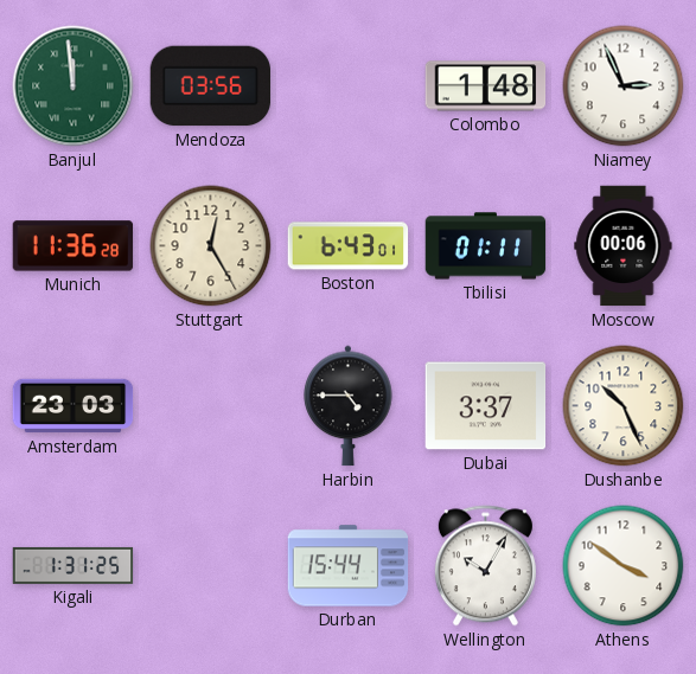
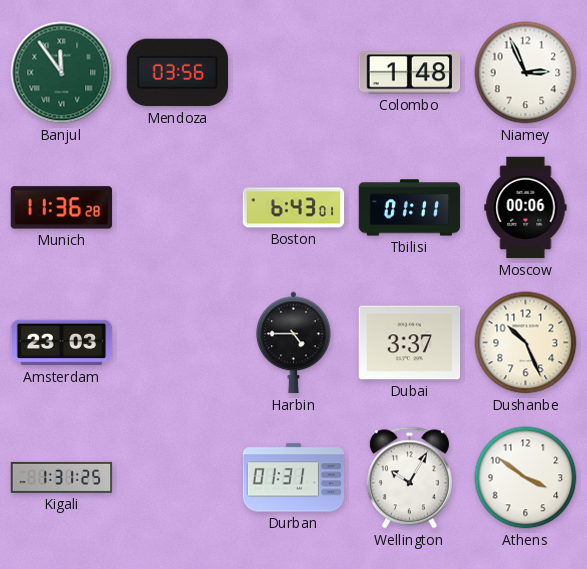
Banjul: 11:59 -> 11:54 (62, 73)
Stuttgart: 12:25 -> none (211, 246)
Durban: 15:44 -> 01:31 (294, 478)
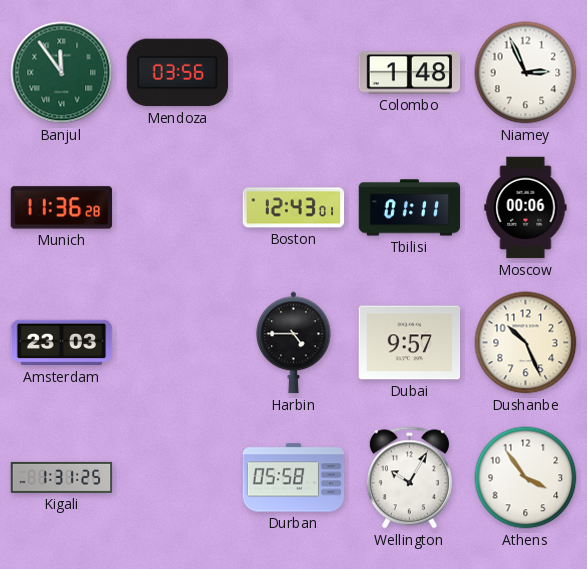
Boston: 6:43 -> 12:43 (294, 208)
Dubai: 3:37 -> 9:57 (410, 343)
Durban: 01:31 -> 05:58 (294, 478)
Athens: 3:51 -> 3:54 (526, 478)
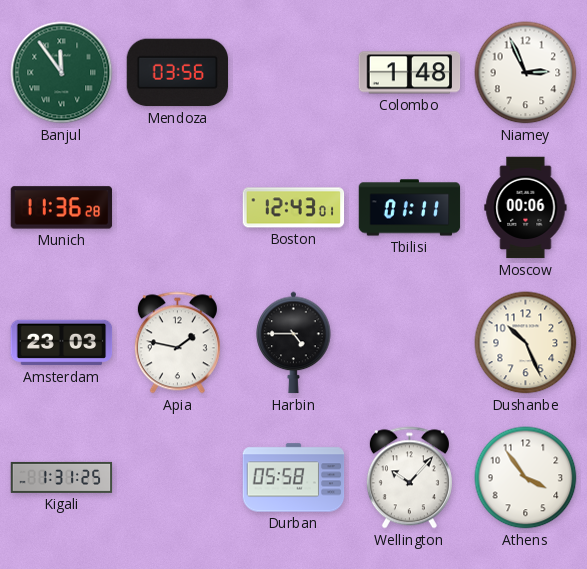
Apia: none -> 1:47 (177, 343)
Dubai: 9:57 -> none (410, 343)
Wellington: 10:05 -> 10:07 (409, 478)
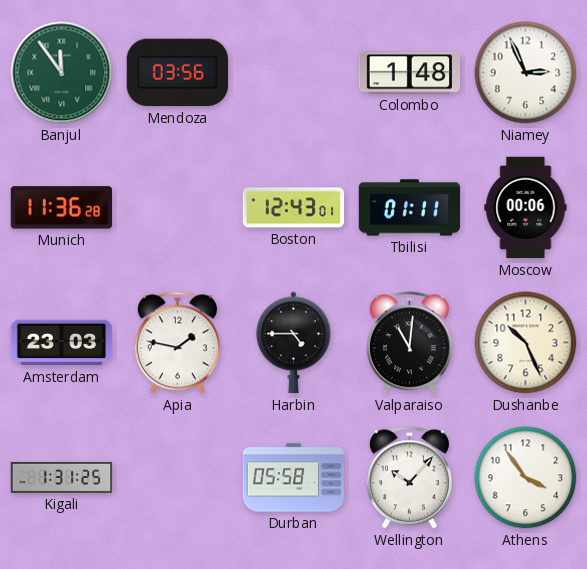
Valparaiso: none -> 11:01 (409, 343)
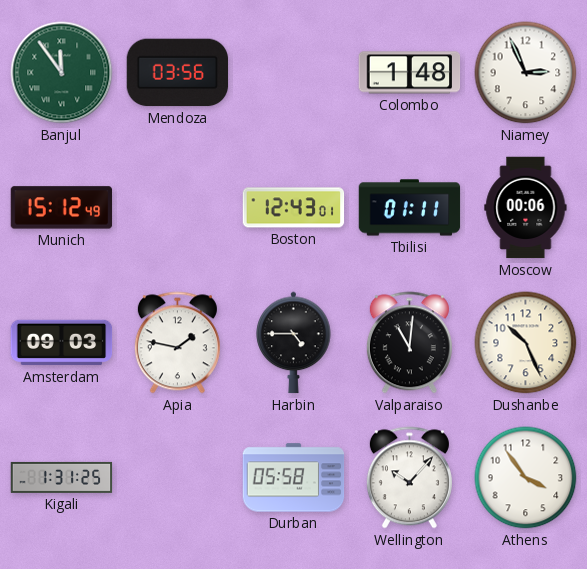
Munich: 11:36 -> 15:12 (62, 208)
Amsterdam: 23:03 -> 09:03 (62, 343)
